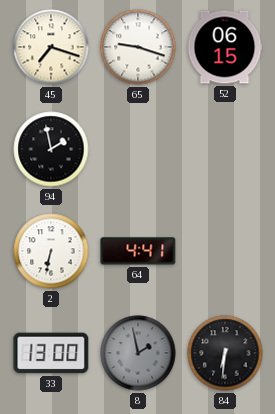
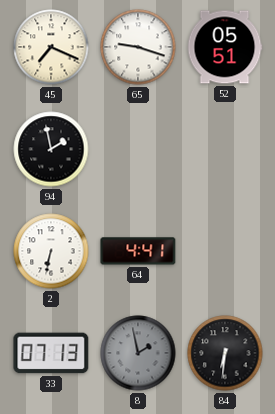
45: 7:18 -> 7:19 (51, 47)
52: 06:15 -> 05:51 (225, 47)
33: 13:00 -> 07:13 (51, 353)
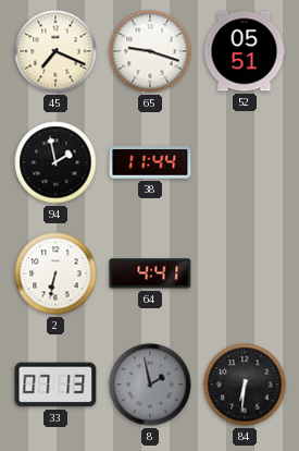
38: none -> 11:44 (150, 162)
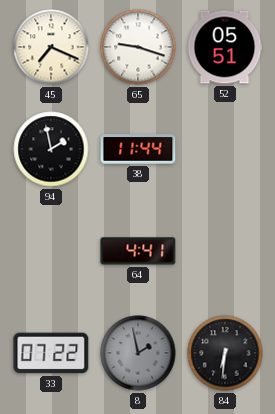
2: 6:32 -> none (55, 273)
33: 07:13 -> 07:22 (51, 353)
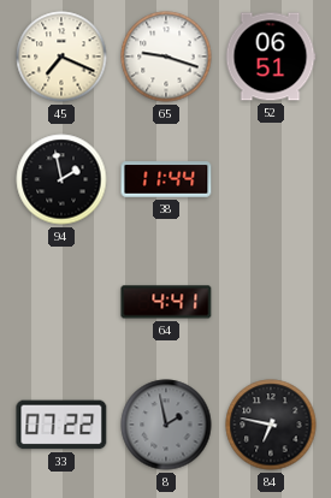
52: 05:51 -> 06:51 (271, 57)
84: 6:31 -> 6:47 (271, 425)
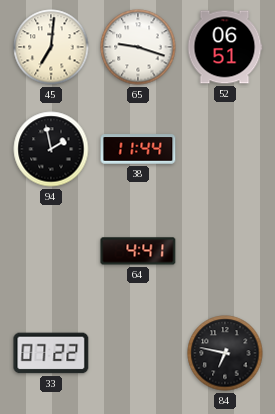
45: 7:19 -> 7:01 (51, 47)
8: 1:58 -> none (166, 425)
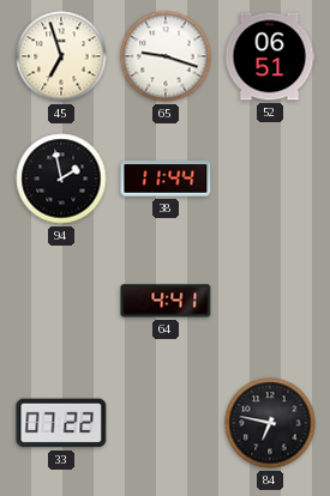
45: 7:01 -> 6:57 (61, 56)
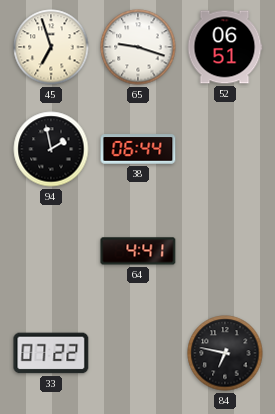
38: 11:44 -> 06:44 (138, 149)
